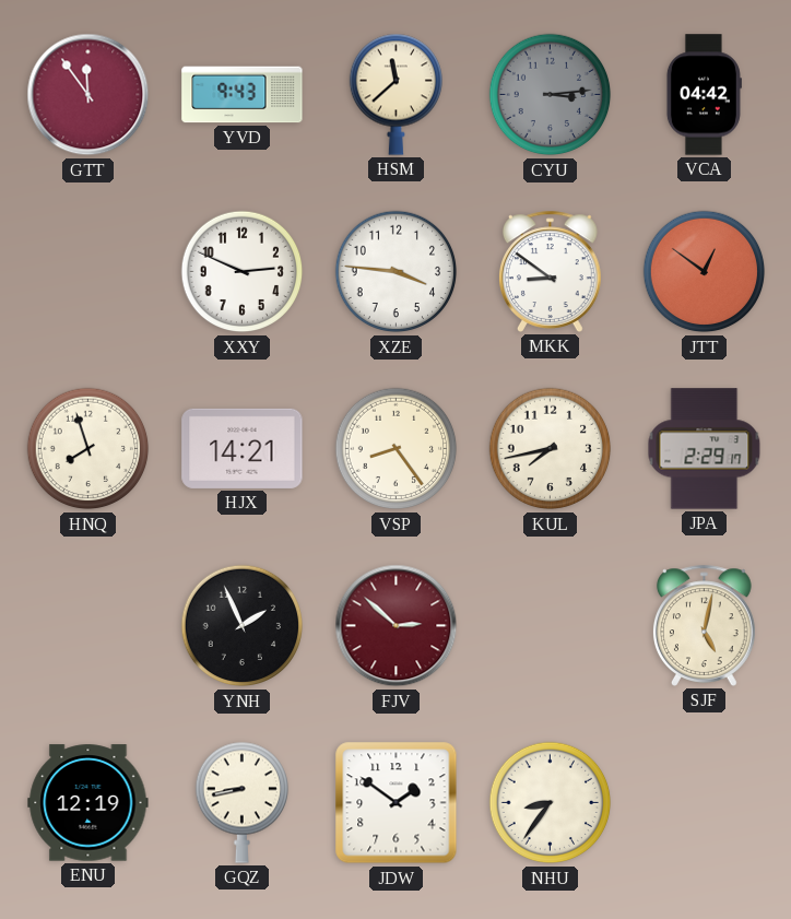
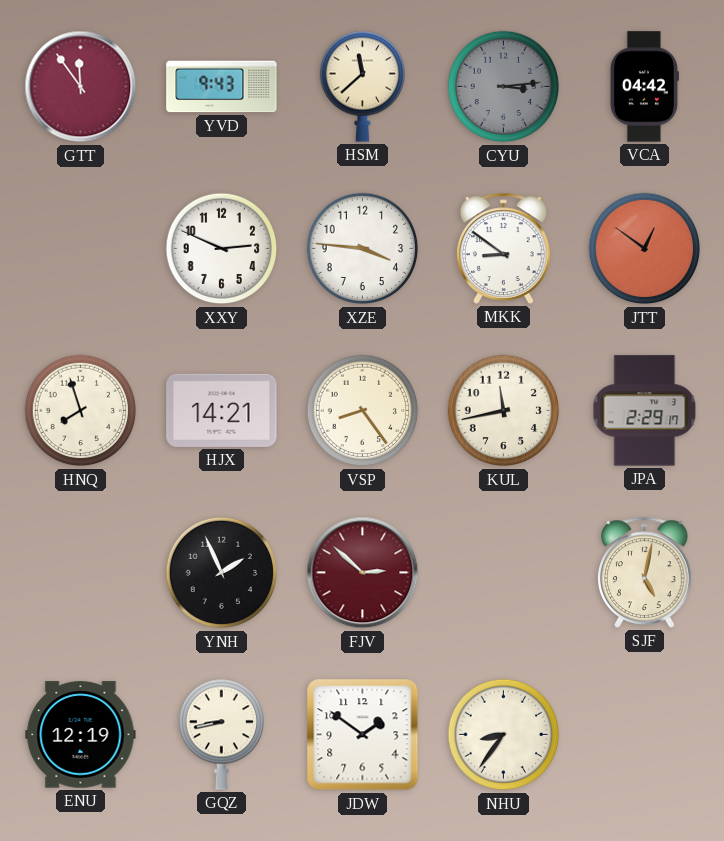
KUL: 7:43 -> 11:43 (504, 411)
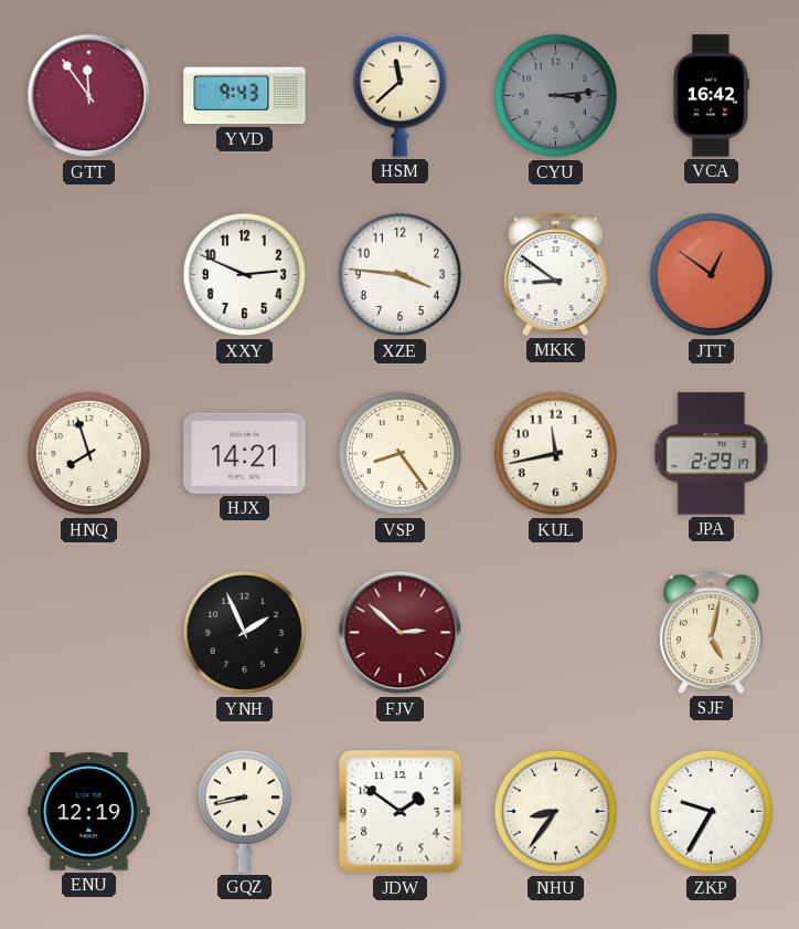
VCA: 04:42 -> 16:42 (711, 96)
ZKP: none -> 9:35 (712, 812)
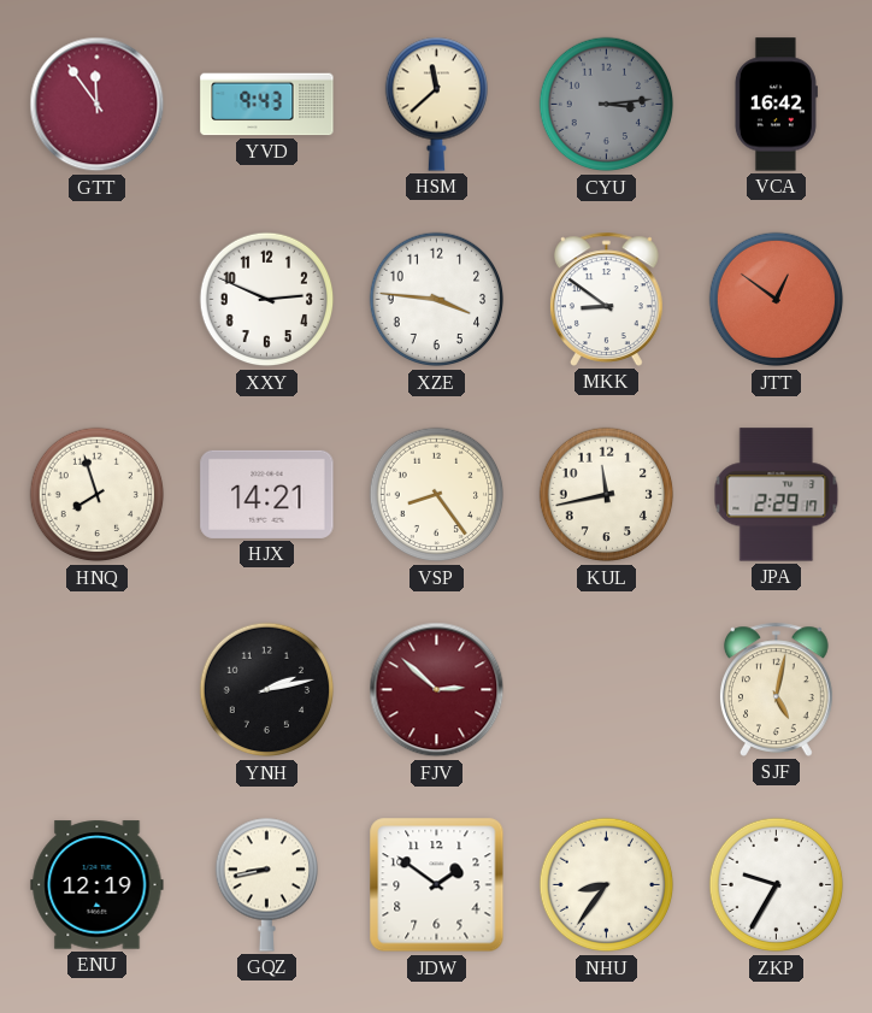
YNH: 1:56 -> 2:13 (267, 690)
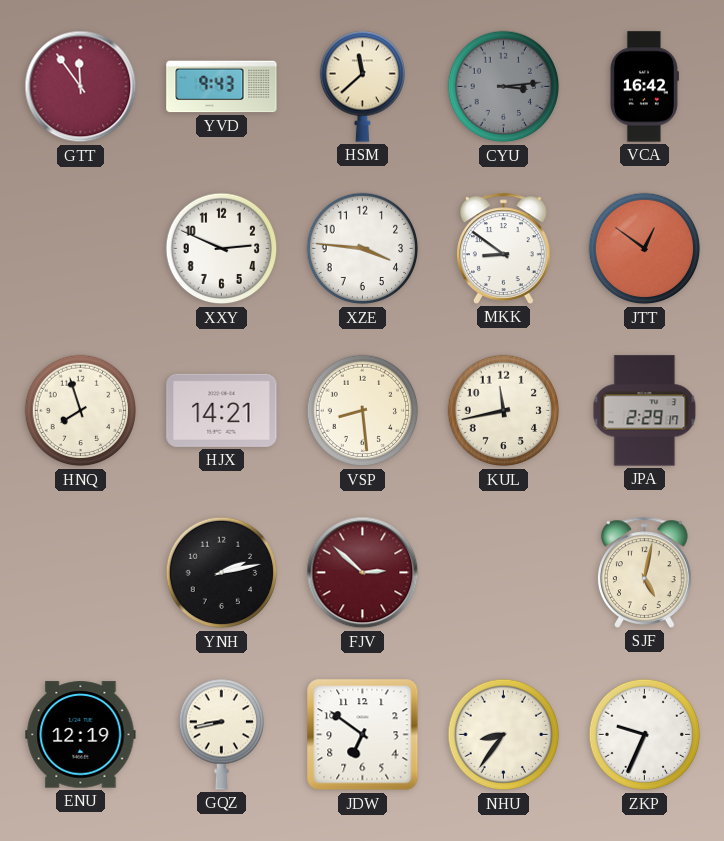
VSP: 8:24 -> 8:29 (363, 411)
JDW: 1:51 -> 6:51 (363, 735)
ZKP: 9:35 -> 9:34 (645, 735)
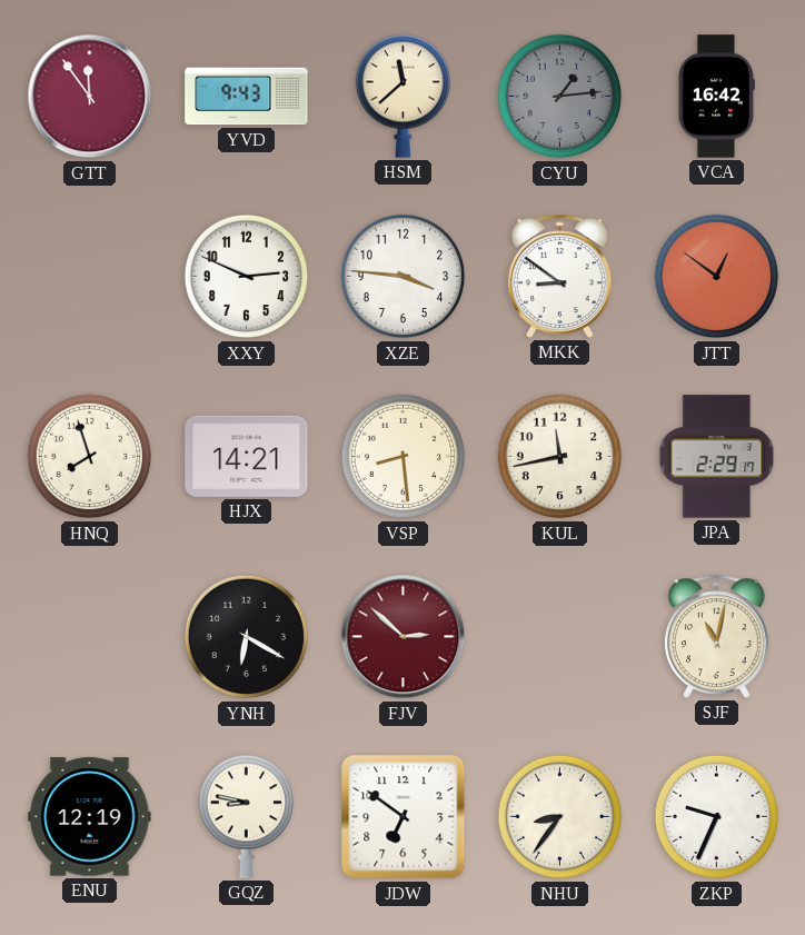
CYU: 3:14 -> 1:14 (560, 97)
YNH: 2:13 -> 6:20 (247, 637)
SJF: 5:02 -> 11:02 (717, 636)
GQZ: 8:43 -> 8:47 (246, 816)
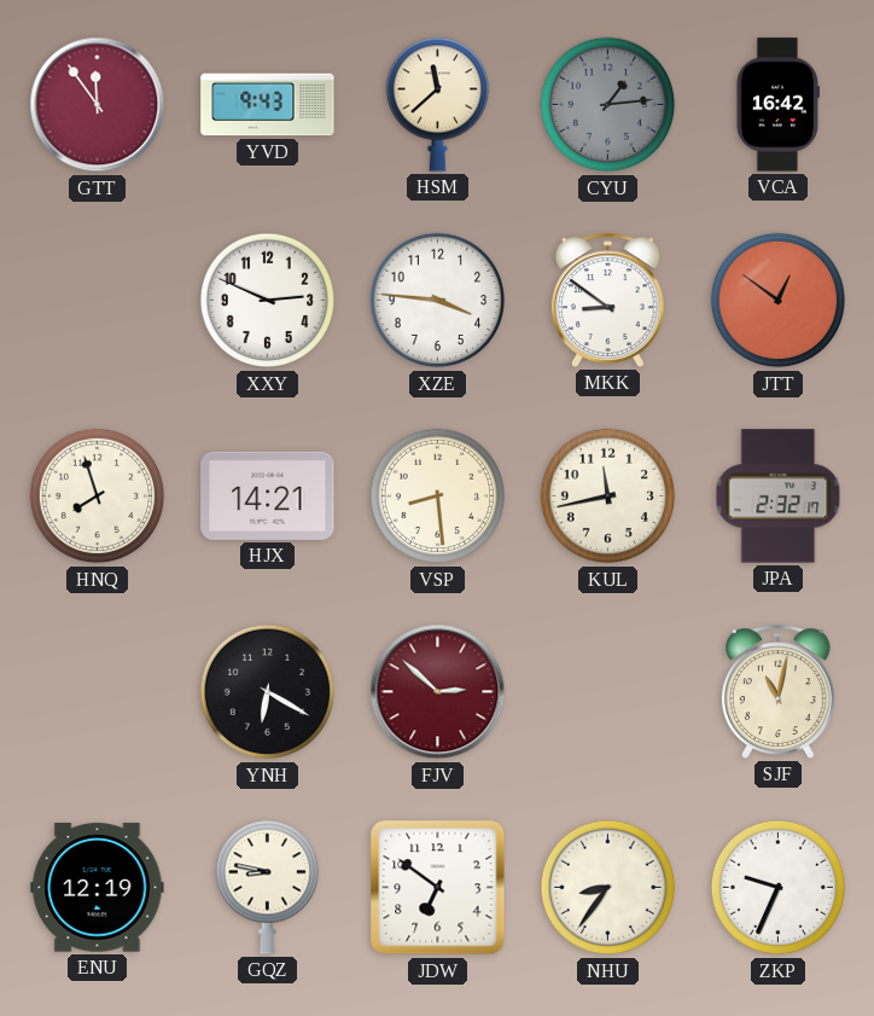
JPA: 2:29 -> 2:32 (779, 497)
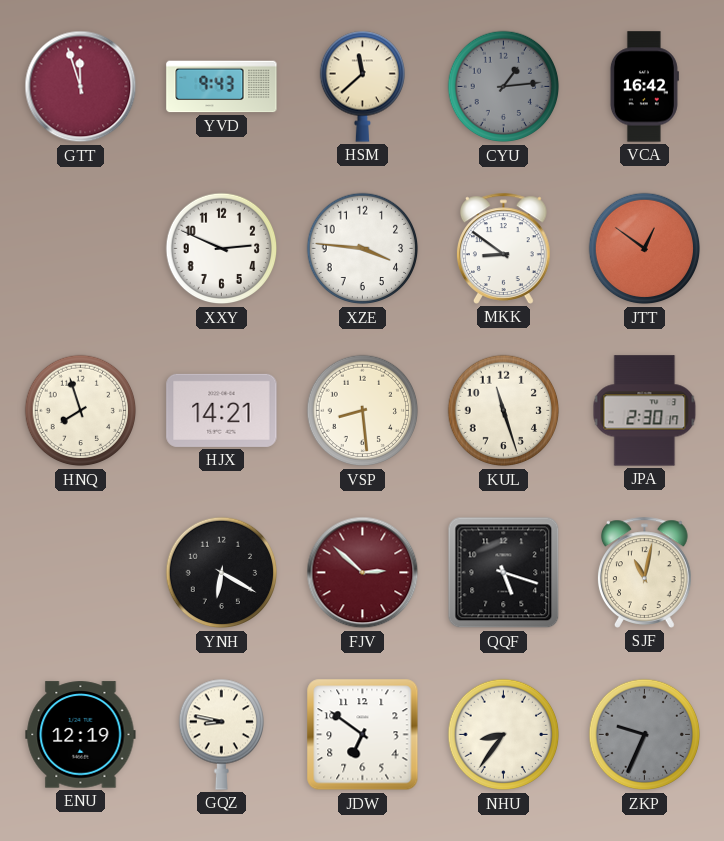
GTT: 11:54 -> 11:57 (81, 87)
KUL: 11:43 -> 11:27 (504, 411)
JPA: 2:32 -> 2:30 (645, 411)
QQF: none -> 5:18 (504, 573)
ZKP dial: white -> grey (645, 735)
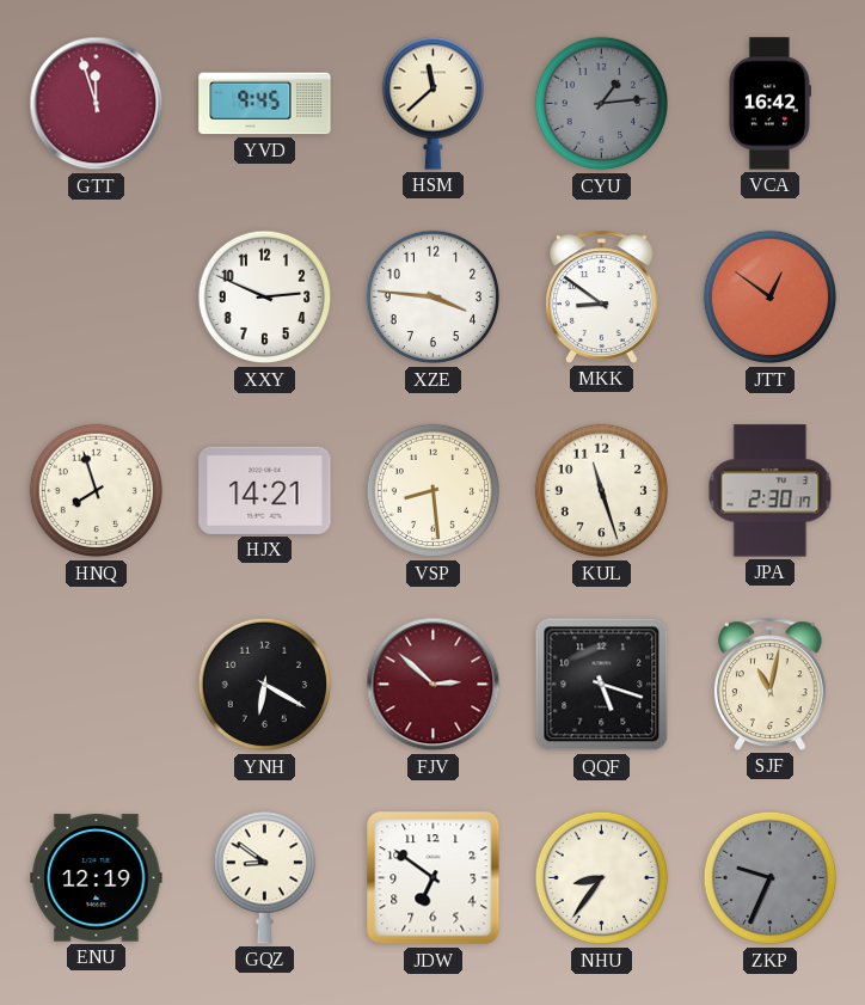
YVD: 9:43 -> 9:45 (265, 104)
GQZ: 8:47 -> 8:51 (264, 877)
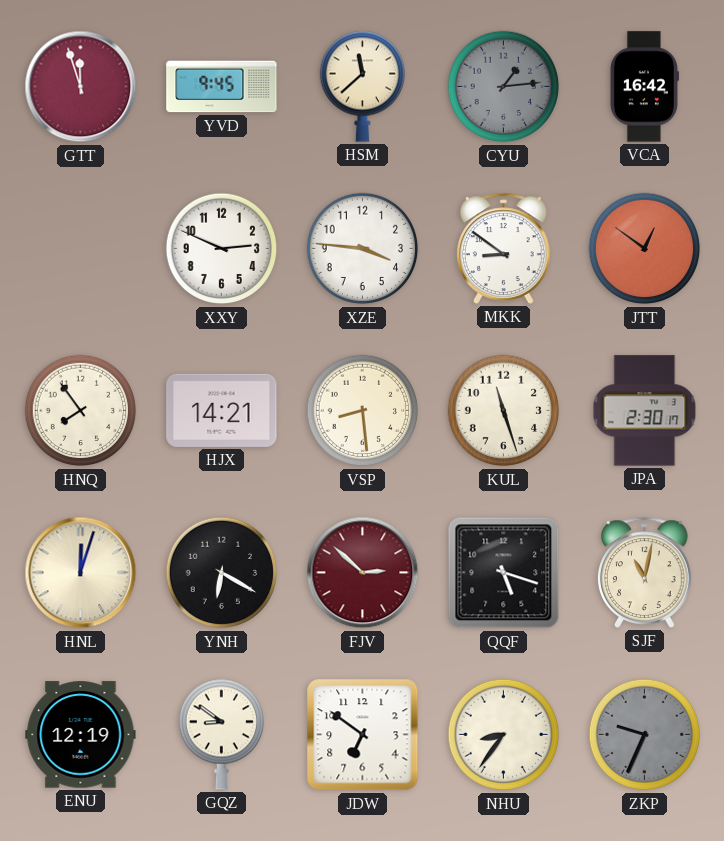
HNQ: 7:57 -> 7:54 (81, 411)
HNL: none -> 12:03 (81, 573)
